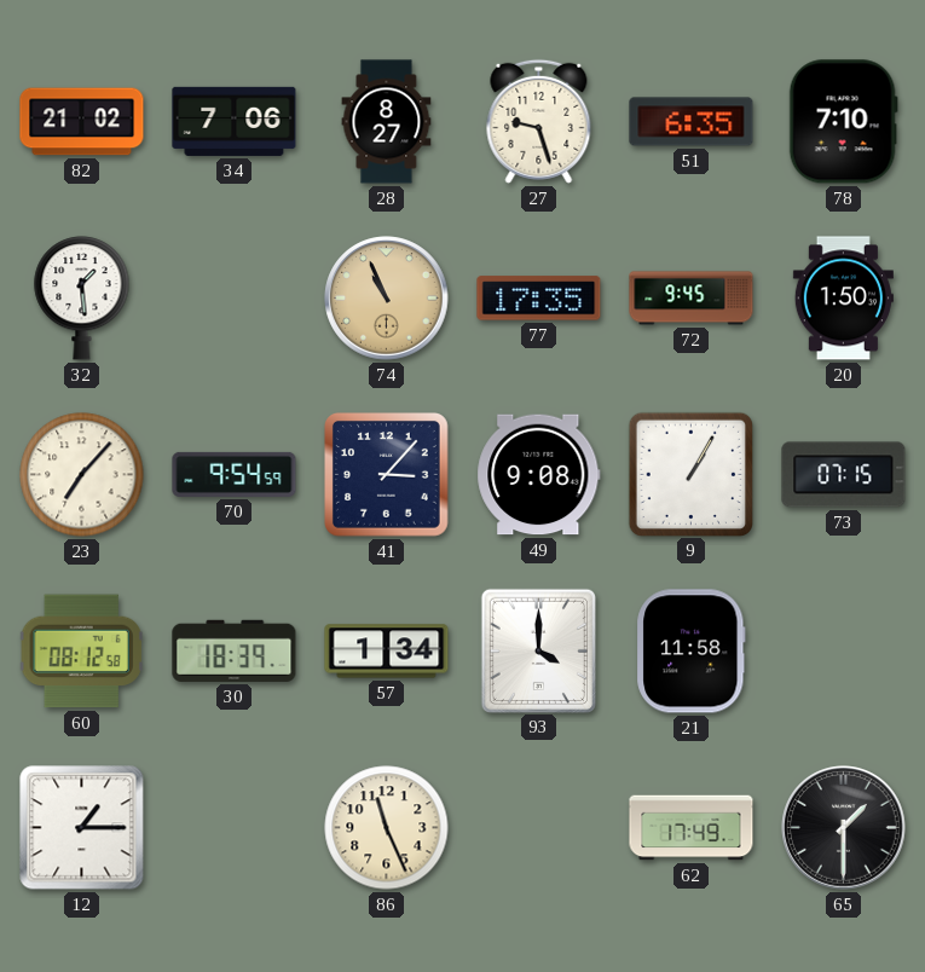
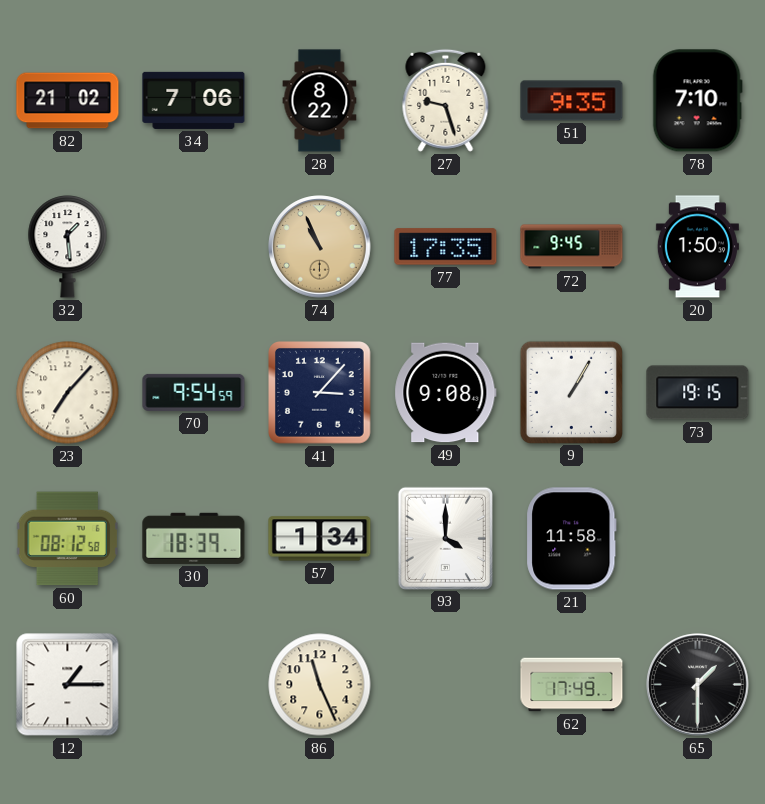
28: 8:27 -> 8:22 (320, 101)
51: 6:35 -> 9:35 (572, 101)
73: 07:15 -> 19:15 (698, 393)
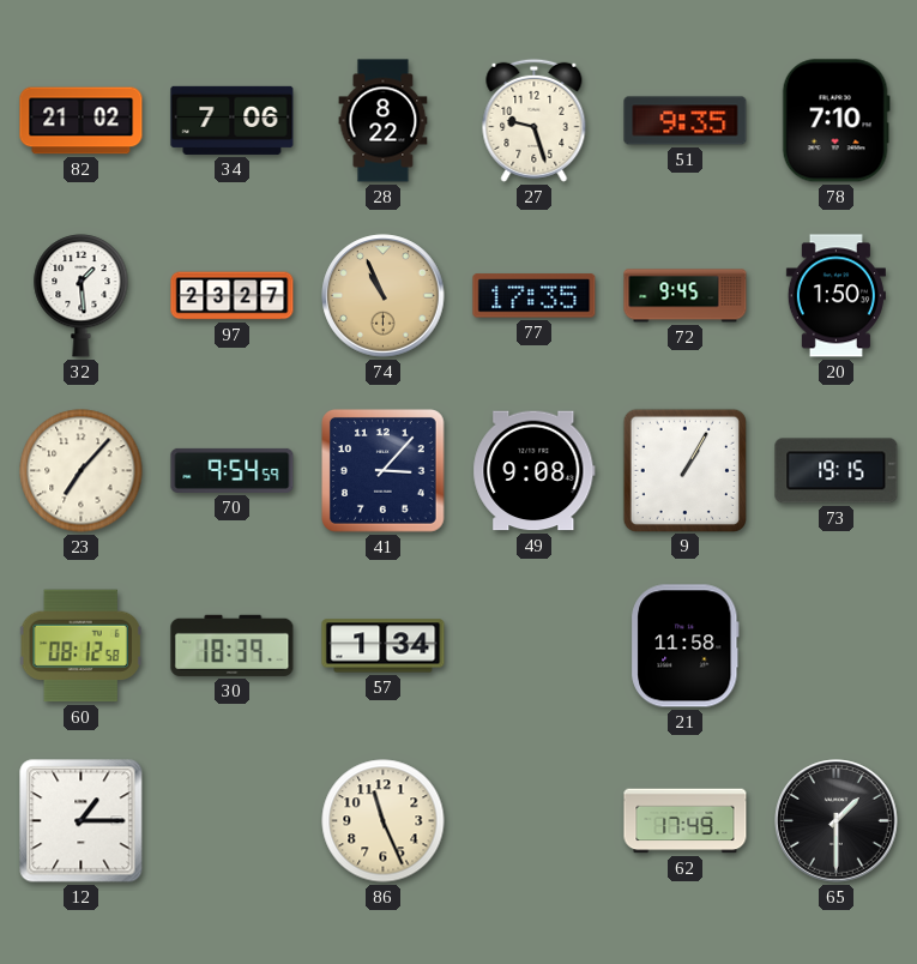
97: none -> 23:27 (233, 296)
93: 4:00 -> none (445, 538)
